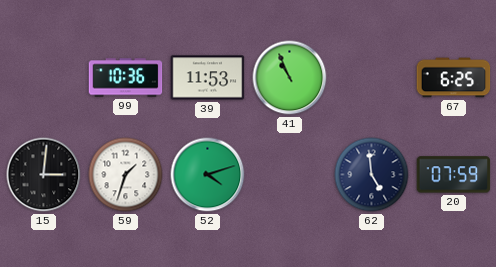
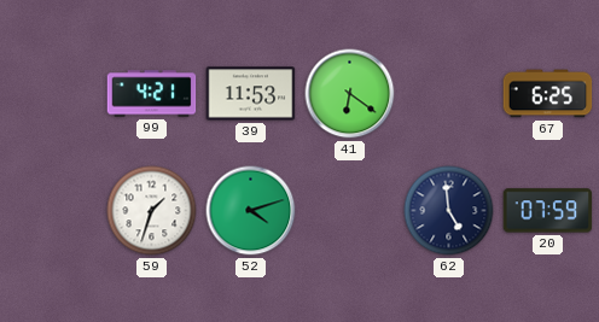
99: 10:36 -> 4:21 (152, 94)
41: 10:56 -> 6:21 (350, 94)
15: 3:01 -> none (44, 175)
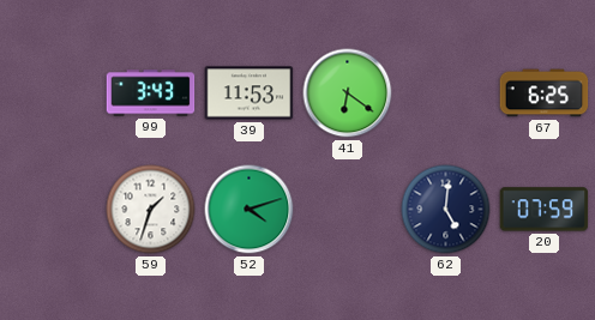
99: 4:21 -> 3:43 (151, 93)
62: 4:59 -> 5:01 (446, 210)
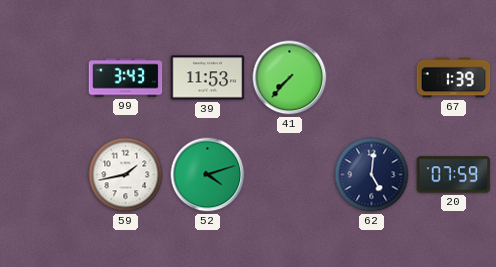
41: 6:21 -> 7:37 (290, 78)
67: 6:25 -> 1:39 (454, 78)
59: 1:33 -> 1:43 (126, 175)
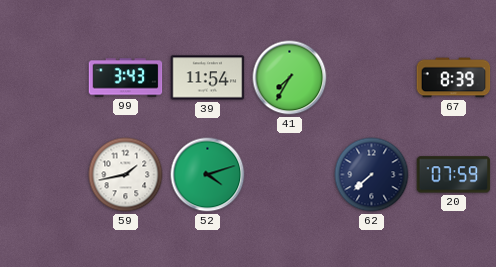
39: 11:53 -> 11:54 (208, 78)
41: 7:37 -> 7:35 (290, 78)
67: 1:39 -> 8:39 (454, 78)
62: 5:01 -> 7:38 (372, 175)
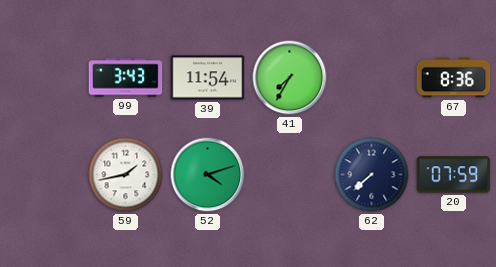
67: 8:39 -> 8:36 (454, 78)
